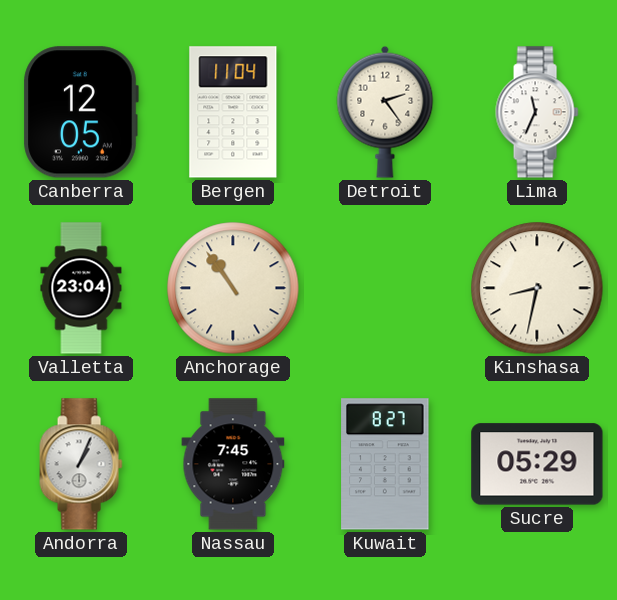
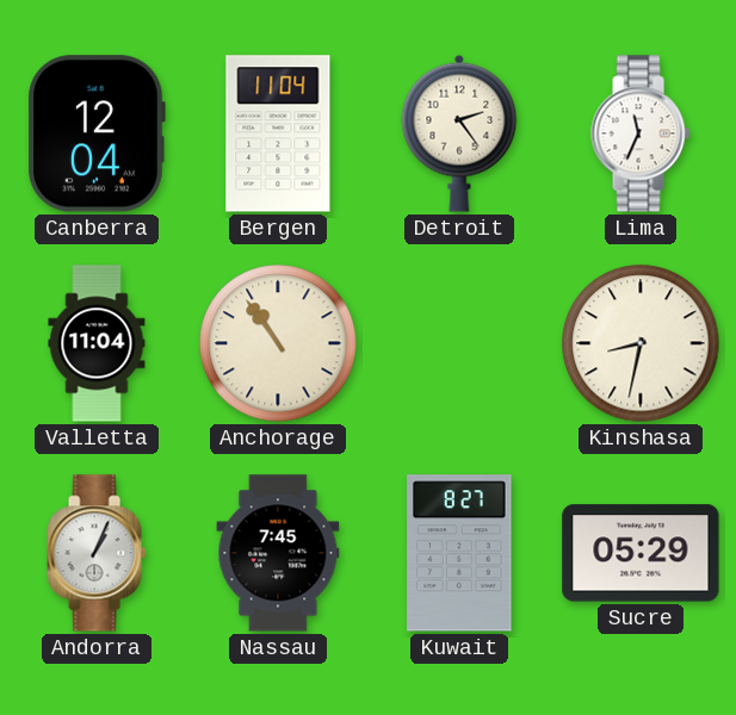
Canberra: 12:05 -> 12:04 (97, 133)
Valletta: 23:04 -> 11:04 (97, 343)
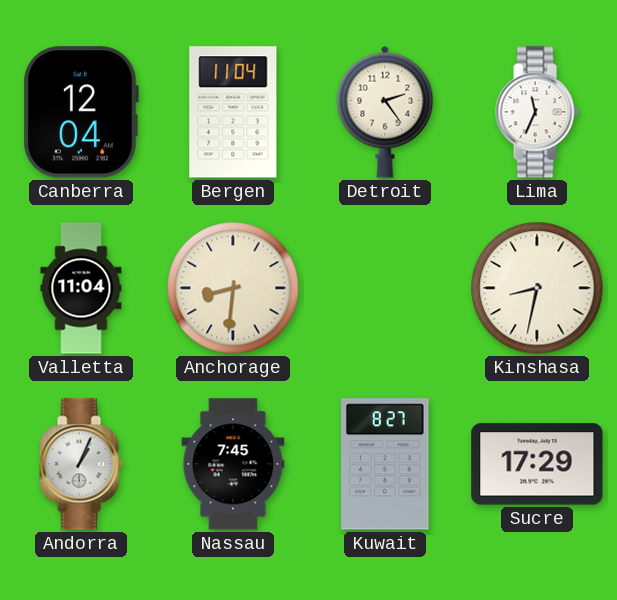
Anchorage: 10:54 -> 8:31 (233, 288)
Sucre: 05:29 -> 17:29 (537, 464)
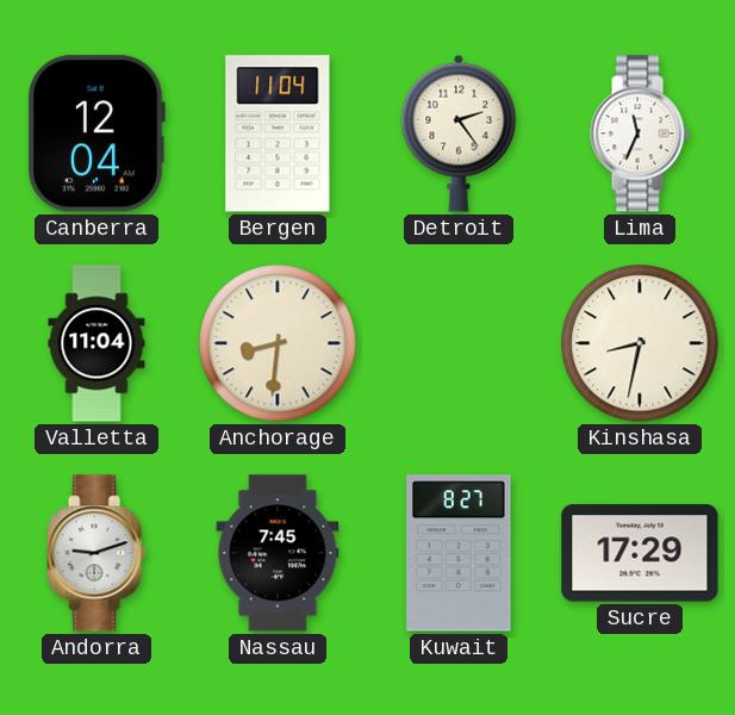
Andorra: 1:04 -> 9:12 (96, 553)
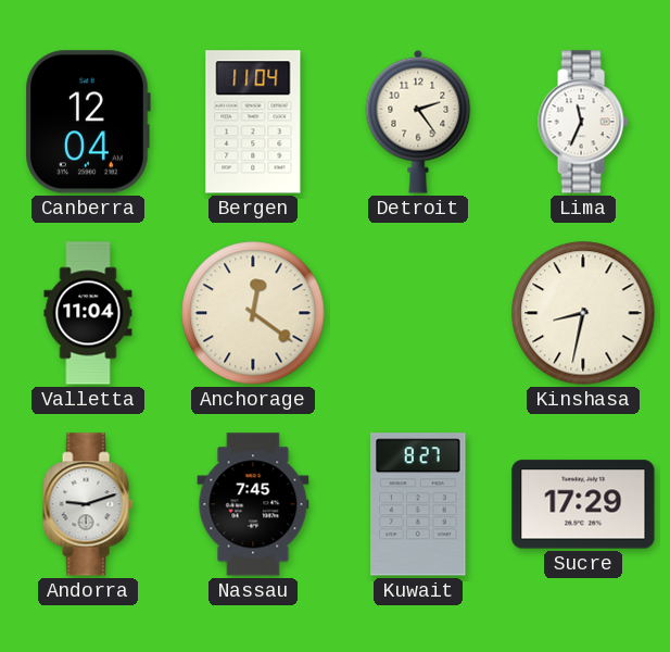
Anchorage: 8:31 -> 12:21 (253, 313)
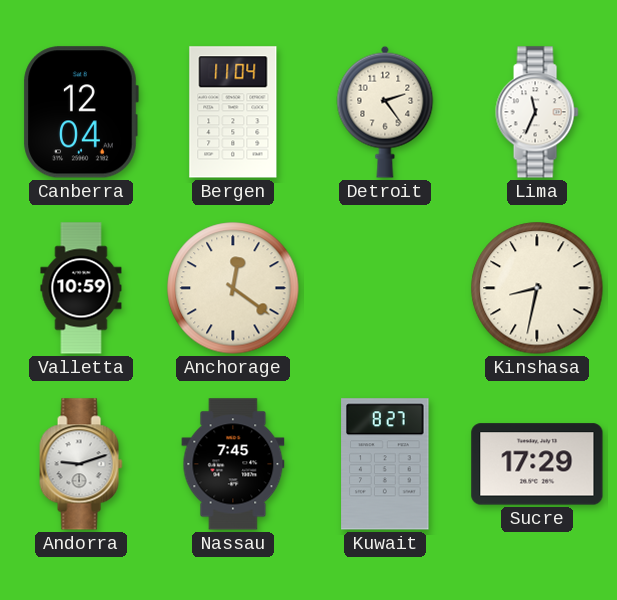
Valletta: 11:04 -> 10:59 (81, 288)
